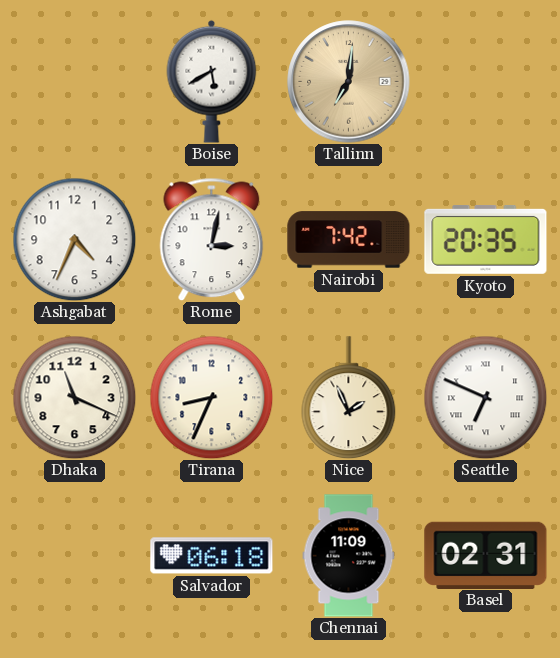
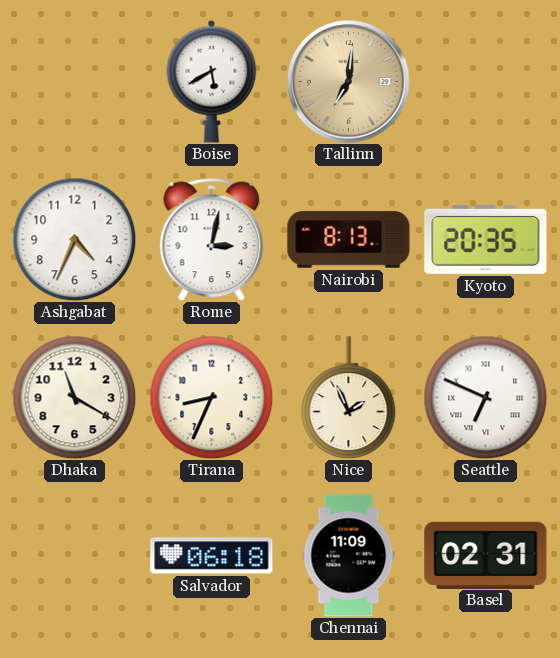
Nairobi: 7:42 -> 8:13 (349, 240)
Dhaka: 11:19 -> 11:20 (74, 397)
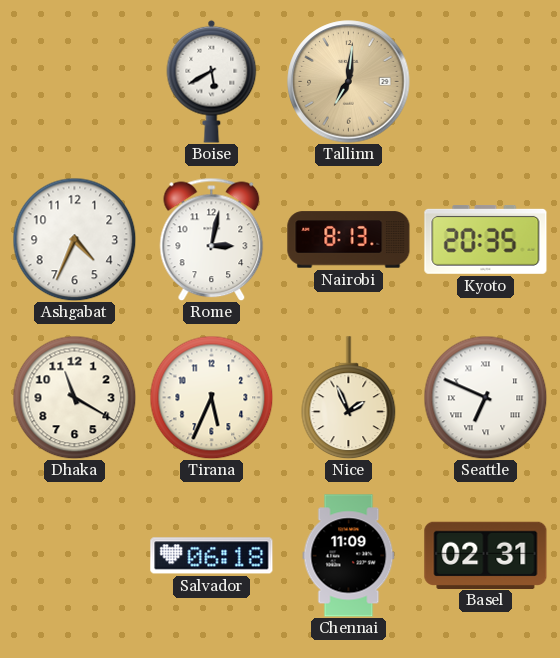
Tirana: 8:34 -> 5:34 (211, 397)
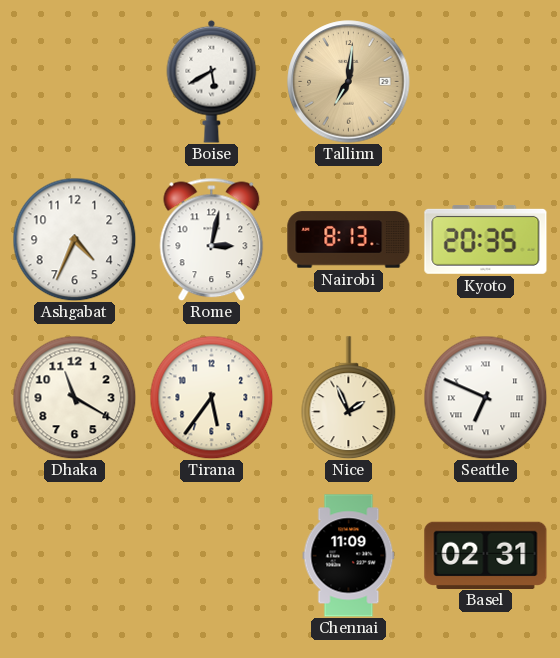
Tirana: 5:34 -> 5:36 (211, 397)
Salvador: 06:18 -> none (212, 556)
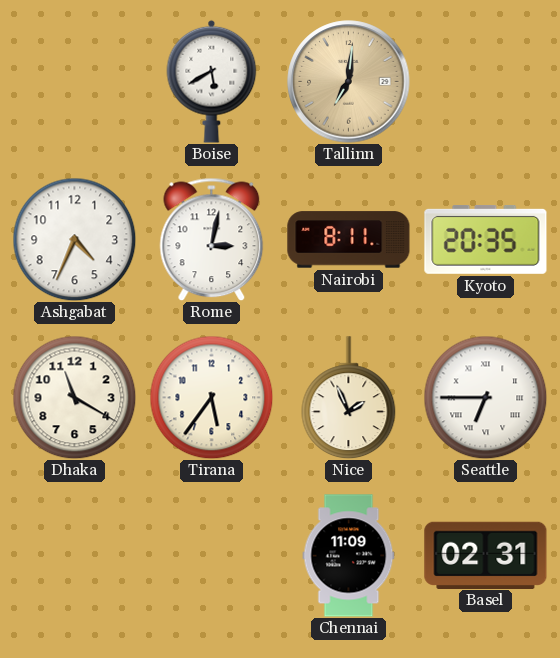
Nairobi: 8:13 -> 8:11 (349, 240)
Seattle: 6:49 -> 6:45 (485, 397)
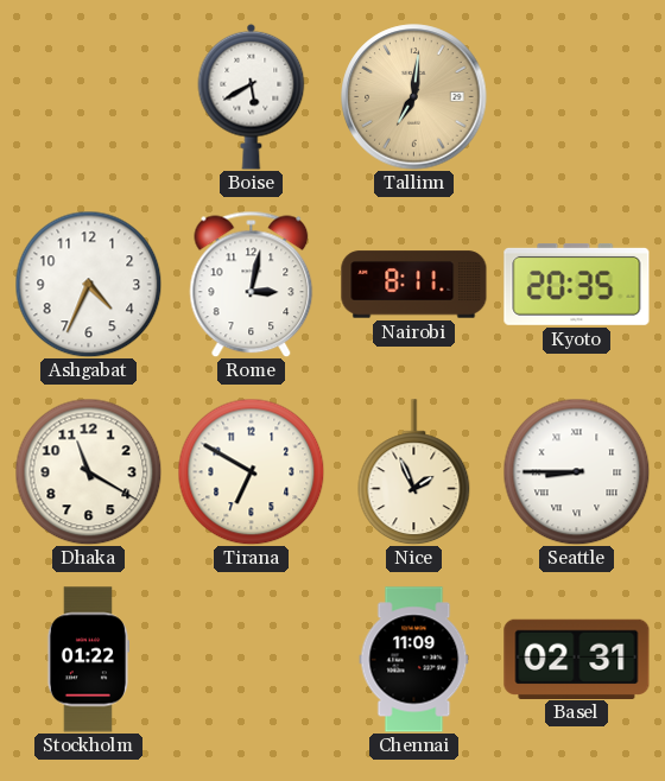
Tirana: 5:36 -> 6:50 (251, 471)
Seattle: 6:45 -> 8:45 (576, 471)
Stockholm: none -> 01:22 (88, 660)
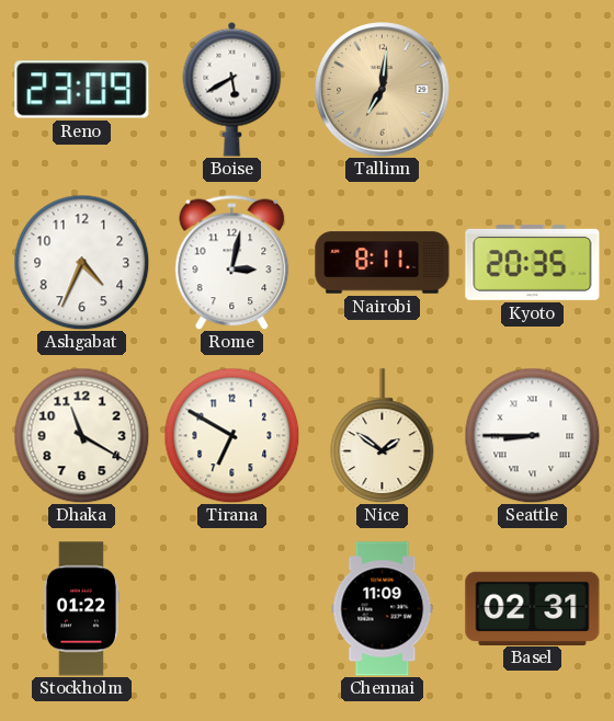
Reno: none -> 23:09 (82, 90)
Nice: 1:56 -> 1:51 (383, 436)
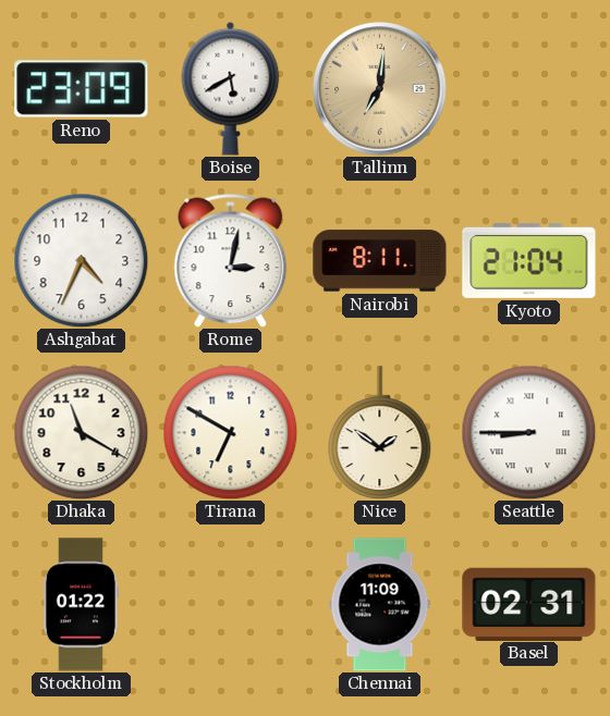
Kyoto: 20:35 -> 21:04 (529, 261)
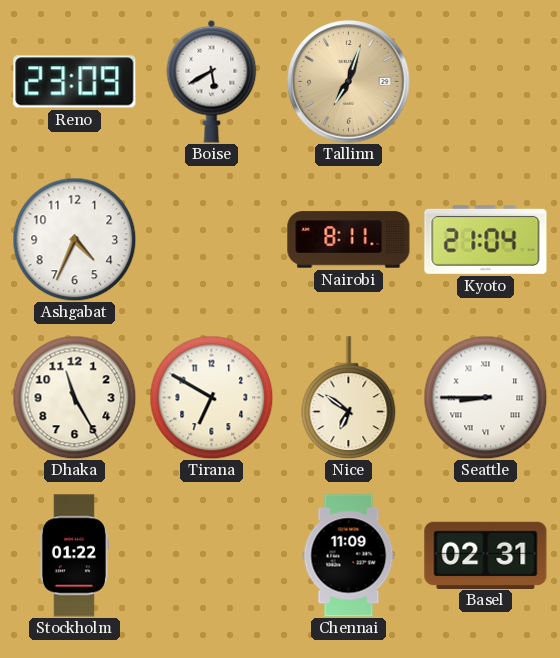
Tallinn: 7:01 -> 7:03 (349, 82)
Rome: 3:02 -> none (231, 260)
Dhaka: 11:20 -> 11:25 (74, 397)
Nice: 1:51 -> 6:51 (349, 398)
